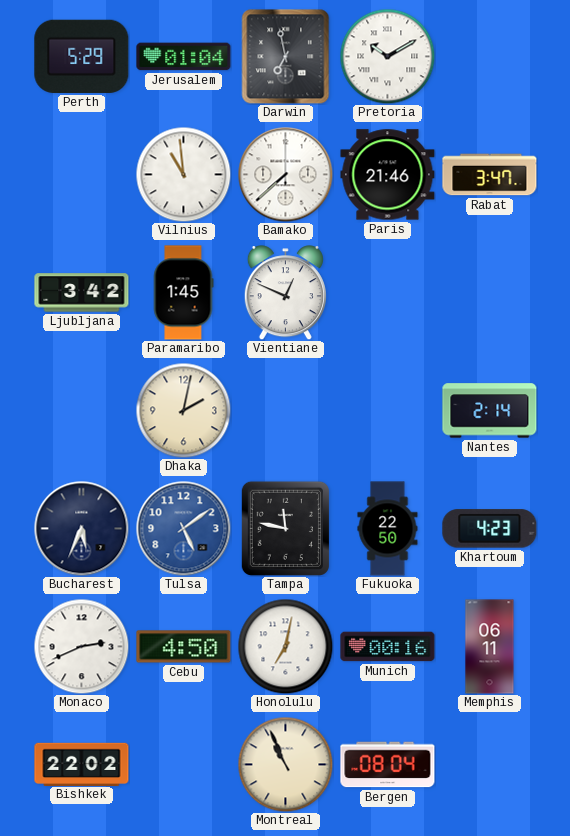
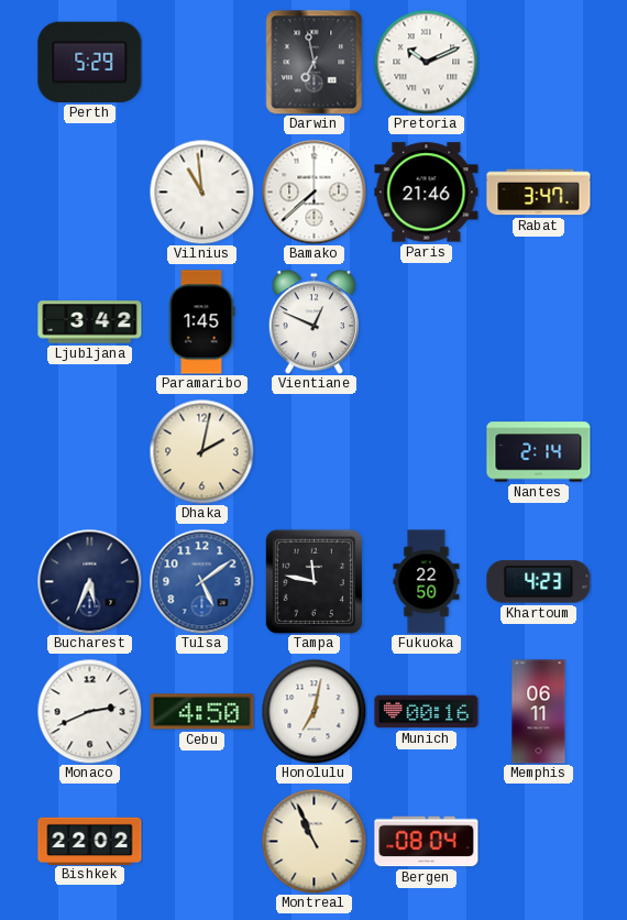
Jerusalem: 01:04 -> none (184, 57)
Pretoria: 10:10 -> 10:11 (426, 62)
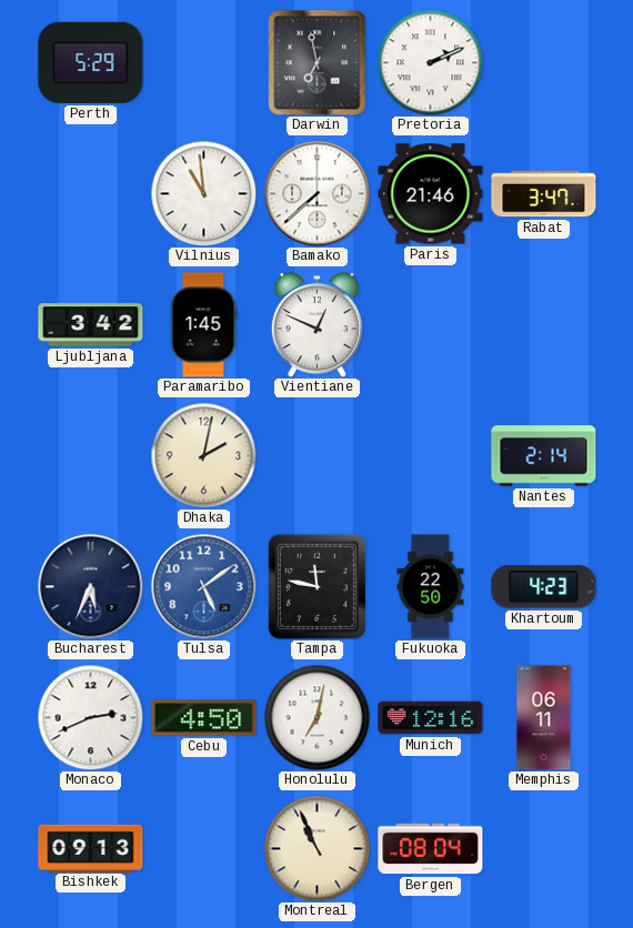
Pretoria: 10:11 -> 2:11 (430, 62)
Munich: 00:16 -> 12:16 (431, 718)
Bishkek: 22:02 -> 09:13 (91, 848)
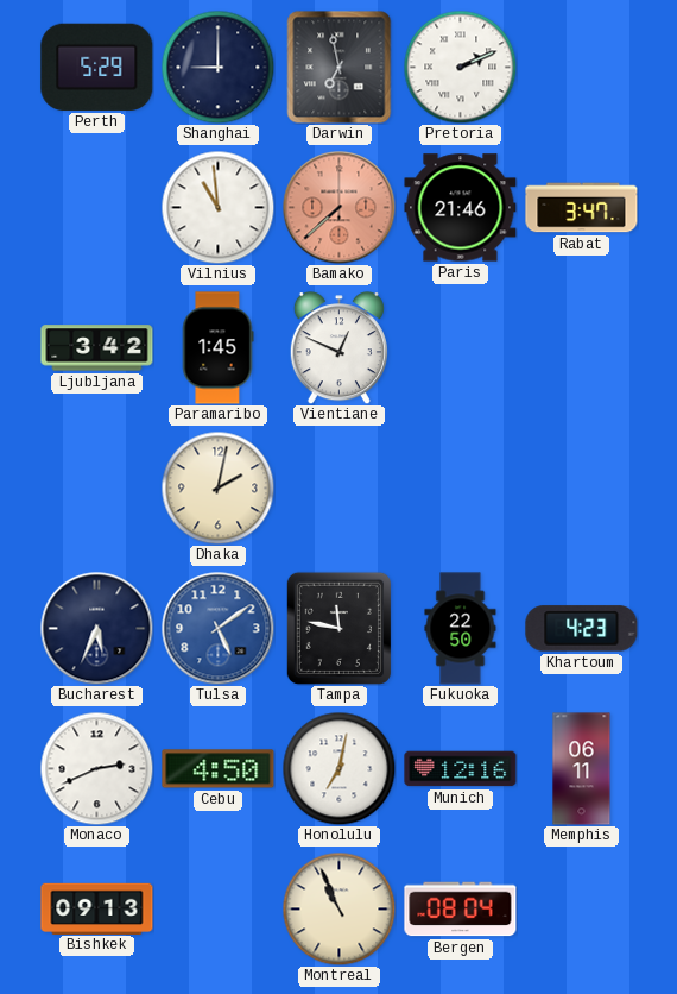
Shanghai: none -> 9:00 (217, 67)
Bamako dial: white -> salmon (338, 207)
Nantes: 2:14 -> none (544, 456)
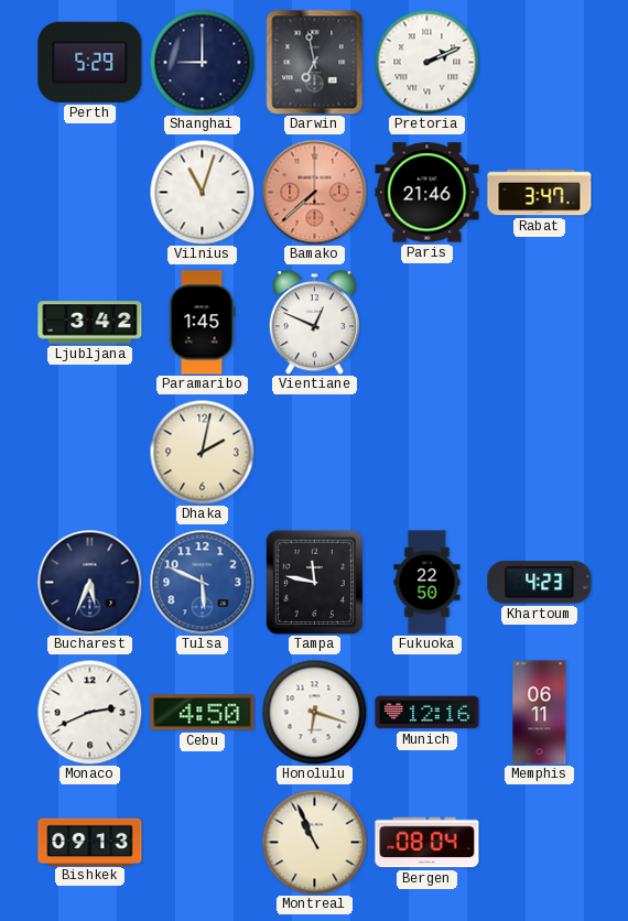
Vilnius: 10:59 -> 11:03 (202, 192)
Tulsa: 5:09 -> 5:49 (202, 582)
Honolulu: 7:02 -> 6:18 (314, 712)
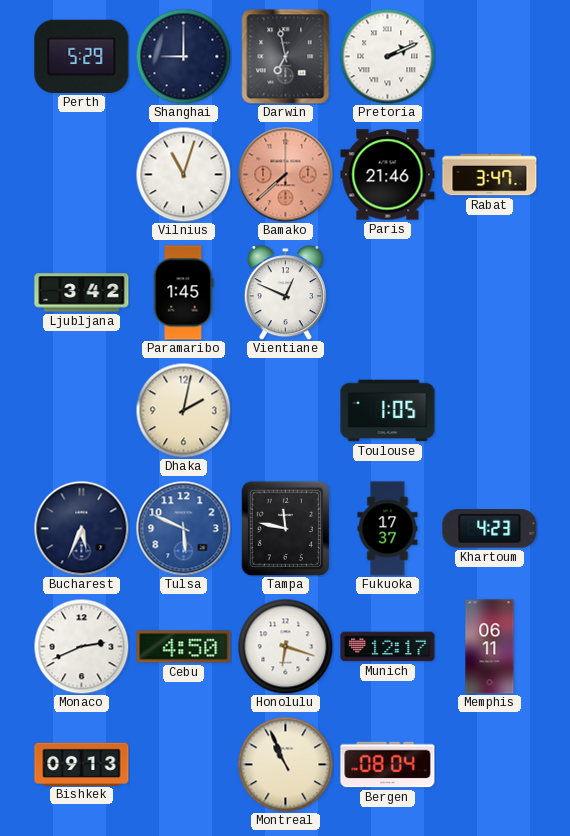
Toulouse: none -> 1:05 (388, 411)
Fukuoka: 22:50 -> 17:37 (388, 529)
Munich: 12:16 -> 12:17 (388, 647)
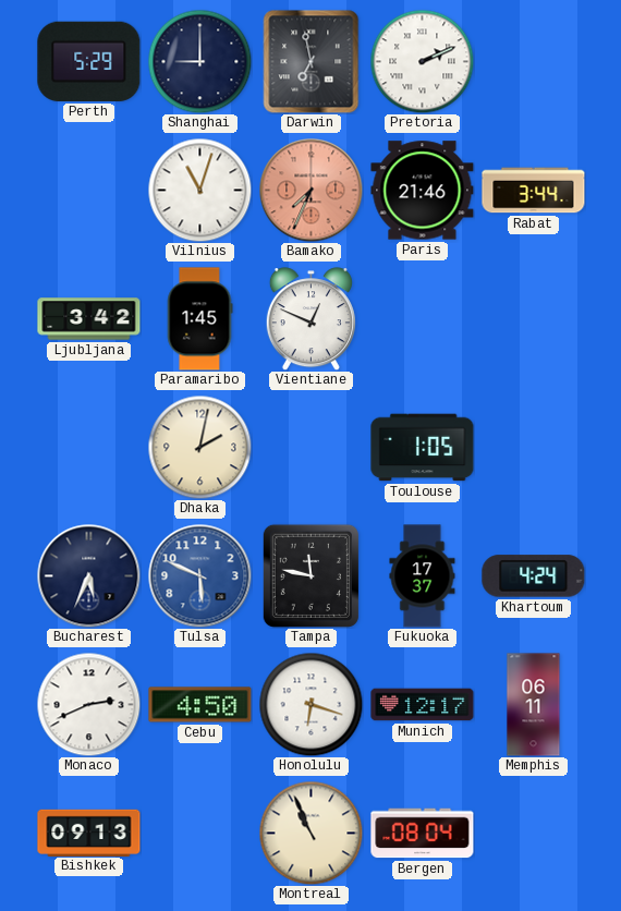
Bamako: 7:38 -> 7:34 (310, 190)
Rabat: 3:47 -> 3:44 (534, 191)
Khartoum: 4:23 -> 4:24 (534, 576)
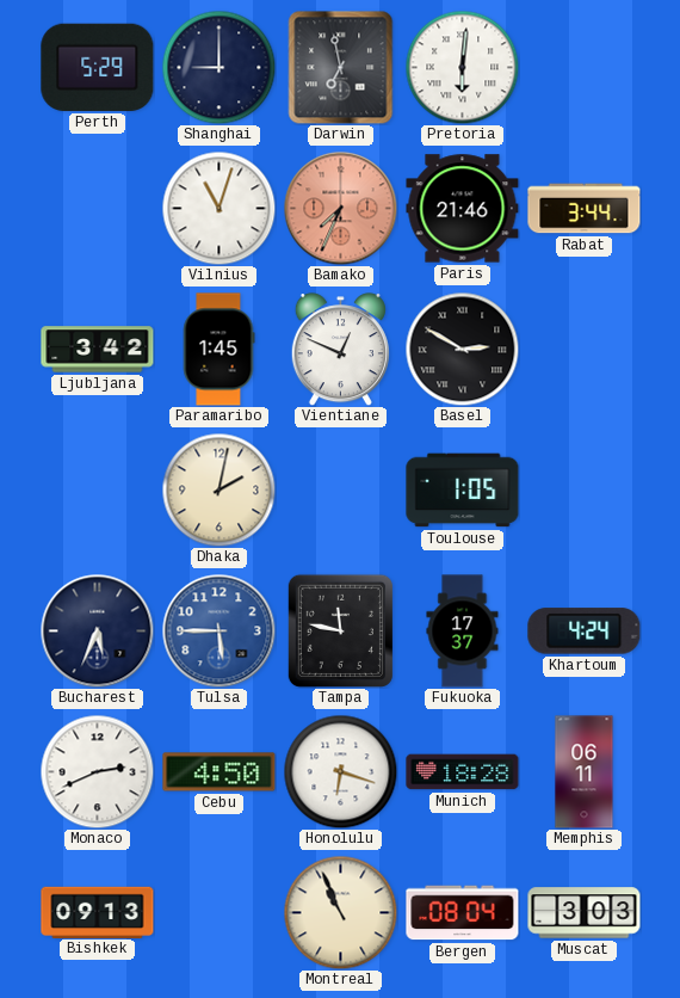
Pretoria: 2:11 -> 6:01 (462, 67)
Basel: none -> 2:50 (462, 349)
Tulsa: 5:49 -> 5:45 (218, 630)
Munich: 12:17 -> 18:28 (463, 772)
Muscat: none -> 3:03 (585, 913)
